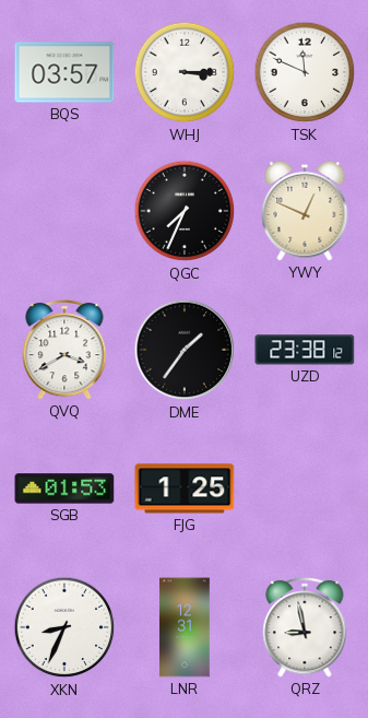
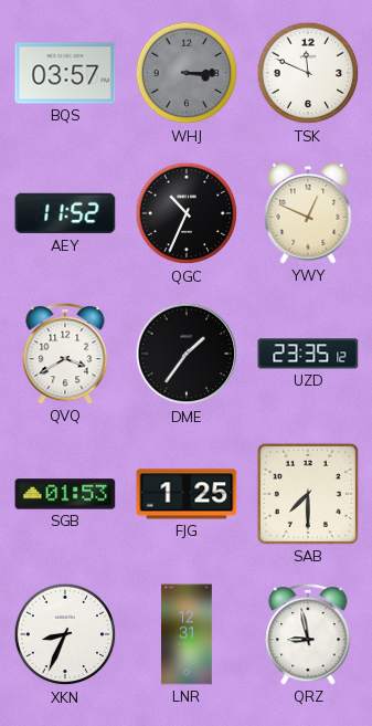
WHJ dial: white -> grey (187, 73)
AEY: none -> 11:52 (65, 213)
QGC: 7:34 -> 10:34 (187, 213)
UZD: 23:38 -> 23:35 (308, 354)
SAB: none -> 7:30 (308, 494)
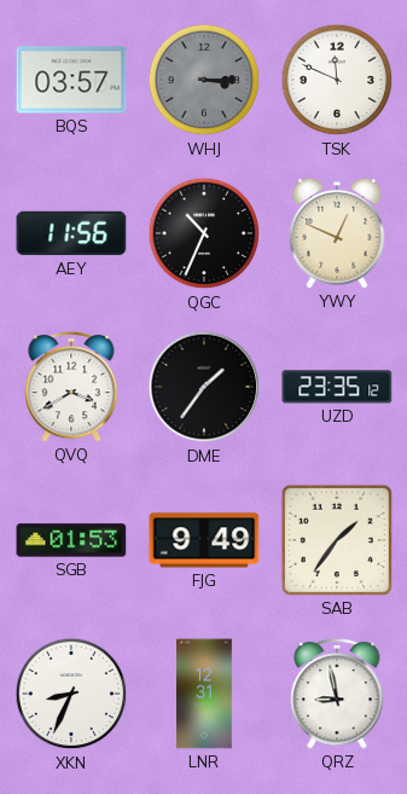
AEY: 11:52 -> 11:56 (71, 233)
FJG: 1:25 -> 9:49 (204, 540)
SAB: 7:30 -> 1:36 (337, 540)
